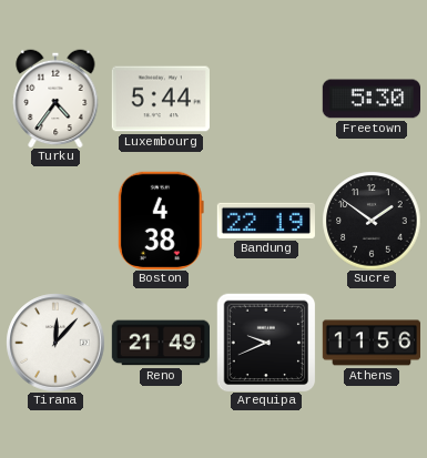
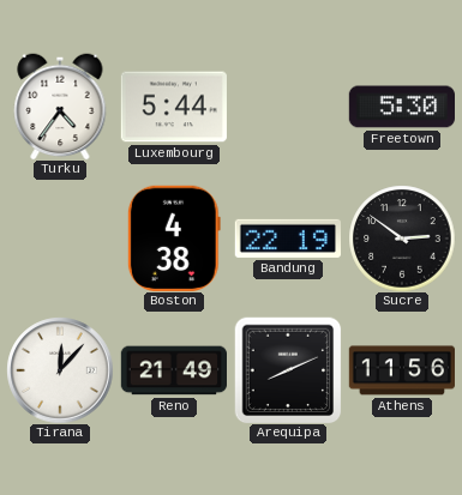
Sucre: 1:51 -> 2:51 (402, 239)
Arequipa: 9:41 -> 8:11 (288, 370)
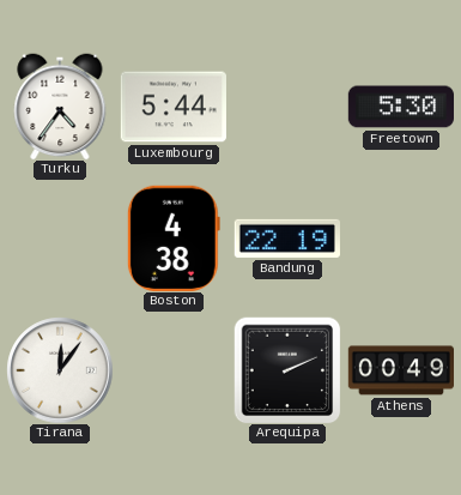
Sucre: 2:51 -> none (402, 239)
Tirana: 12:07 -> 12:06 (60, 370)
Reno: 21:49 -> none (173, 370)
Arequipa: 8:11 -> 2:11 (287, 370)
Athens: 11:56 -> 00:49 (400, 370)
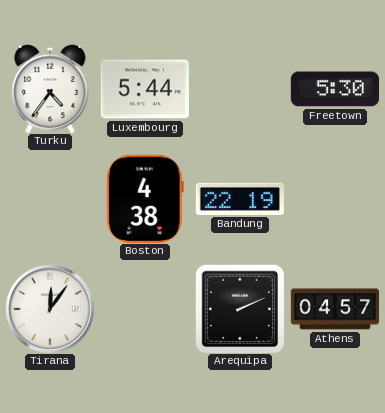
Athens: 00:49 -> 04:57 (334, 309)
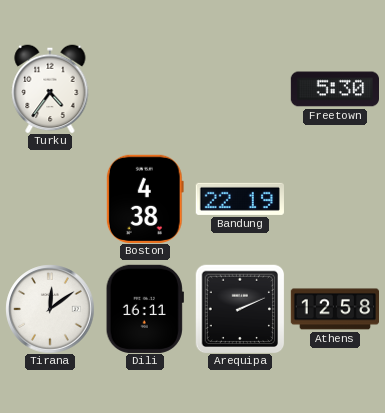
Luxembourg: 5:44 -> none (145, 89)
Tirana: 12:06 -> 12:09 (50, 309)
Dili: none -> 16:11 (145, 309)
Athens: 04:57 -> 12:58 (334, 309)
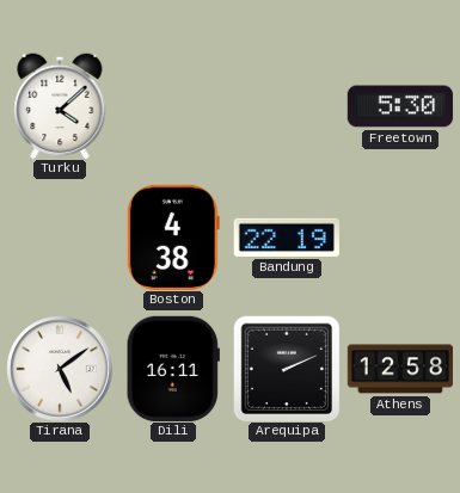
Turku: 4:36 -> 4:08 (60, 106)
Tirana: 12:09 -> 5:09 (60, 369)
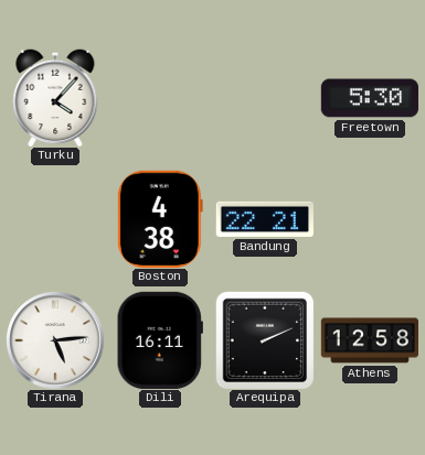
Turku: 4:08 -> 4:07 (55, 98)
Bandung: 22:19 -> 22:21 (265, 219)
Tirana: 5:09 -> 5:14 (55, 340)
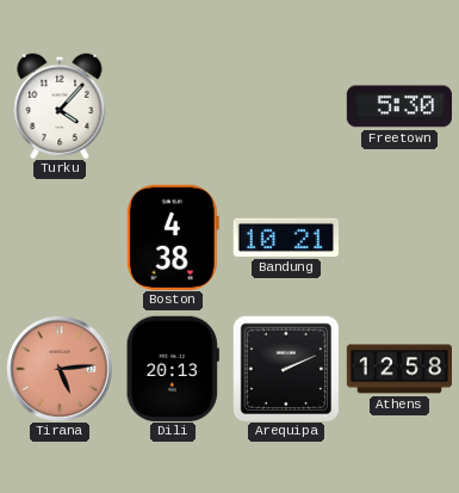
Bandung: 22:21 -> 10:21 (286, 238)
Tirana dial: white -> salmon (60, 369)
Dili: 16:11 -> 20:13 (173, 369)
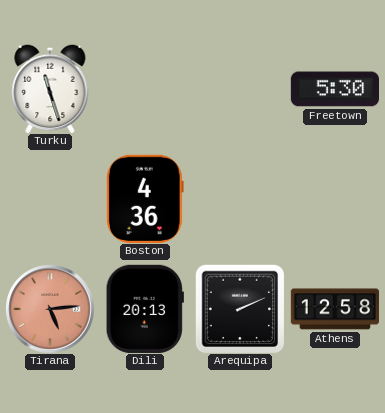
Turku: 4:07 -> 11:27 (50, 89)
Boston: 4:38 -> 4:36 (145, 199)
Bandung: 10:21 -> none (286, 238)
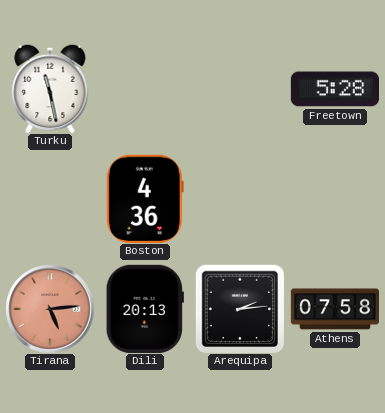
Turku: 11:27 -> 11:28 (50, 89)
Freetown: 5:30 -> 5:28 (334, 89)
Arequipa: 2:11 -> 2:14 (240, 309)
Athens: 12:58 -> 07:58 (334, 309)
